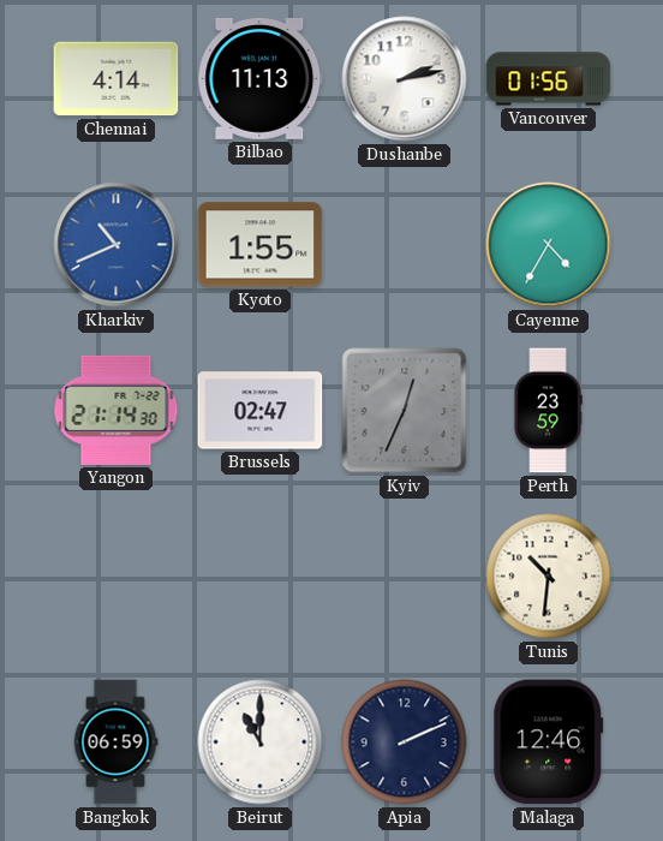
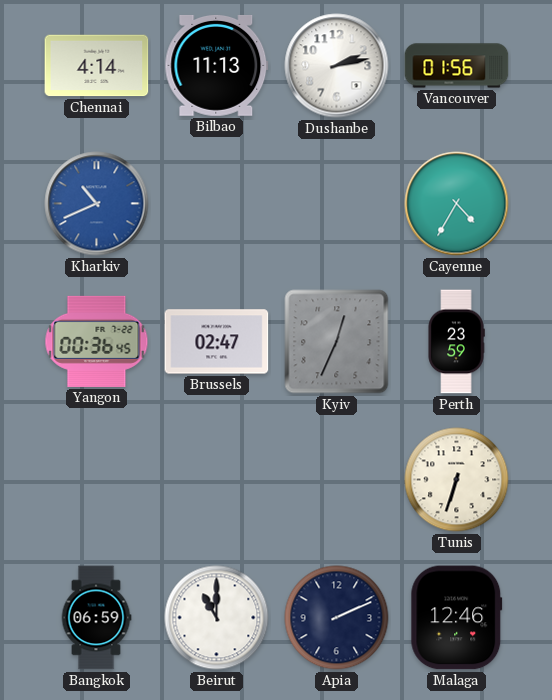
Kyoto: 1:55 -> none (261, 245)
Yangon: 21:14 -> 00:36 (97, 341)
Tunis: 10:31 -> 6:33 (457, 480)
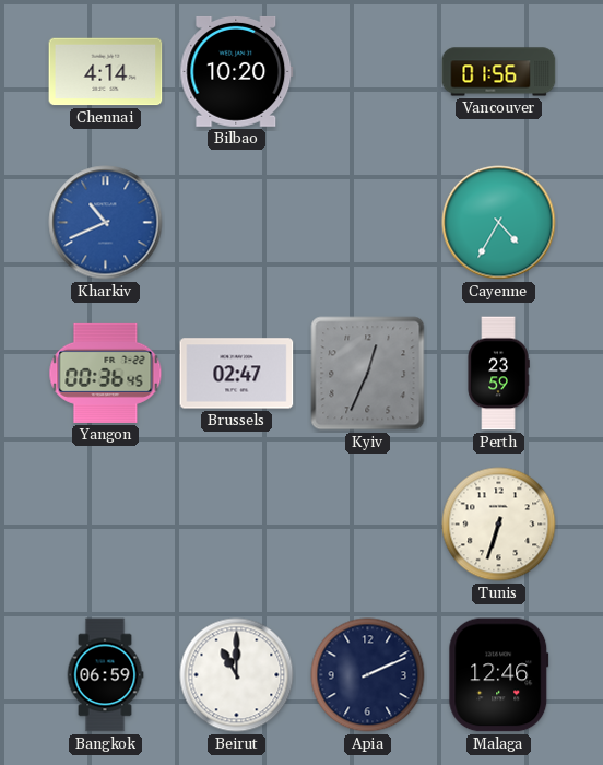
Bilbao: 11:13 -> 10:20 (237, 71)
Dushanbe: 2:13 -> none (337, 66)
